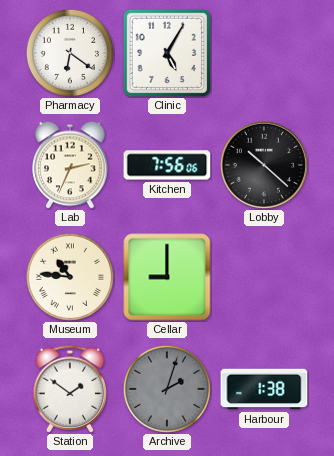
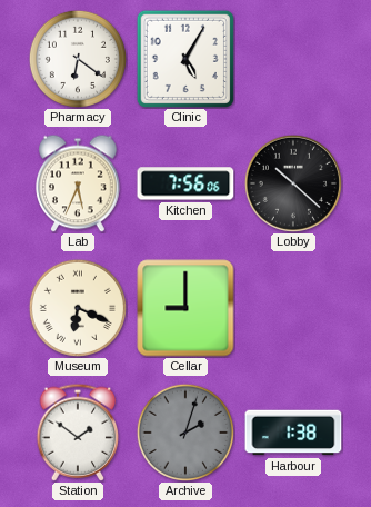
Lab: 2:34 -> 5:34 (78, 183)
Museum: 10:46 -> 6:19 (78, 308)
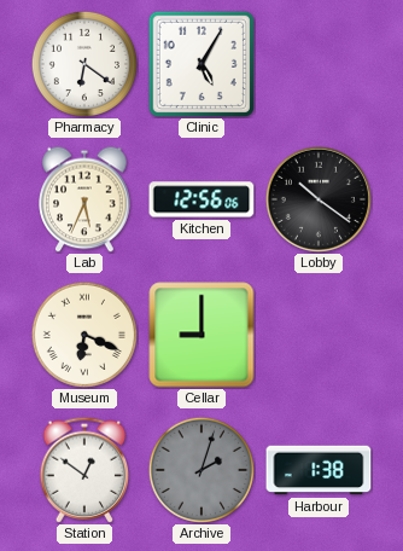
Kitchen: 7:56 -> 12:56 (201, 199)
Lobby: 10:22 -> 10:21 (319, 199)
Station: 1:51 -> 12:51 (84, 470)
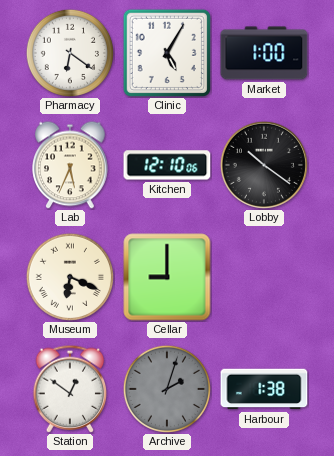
Market: none -> 1:00 (264, 53)
Kitchen: 12:56 -> 12:10 (167, 165)
